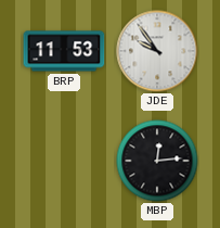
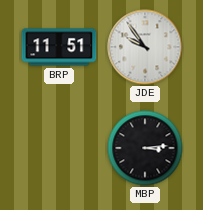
BRP: 11:53 -> 11:51 (59, 47)
MBP: 12:14 -> 3:14 (145, 148)
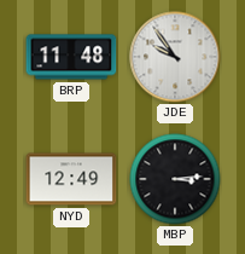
BRP: 11:51 -> 11:48 (71, 57)
NYD: none -> 12:49 (71, 179)
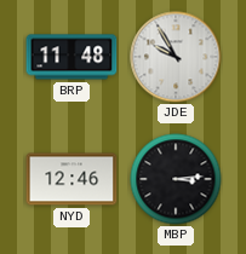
JDE: 9:54 -> 9:55 (176, 57)
NYD: 12:49 -> 12:46 (71, 179)
